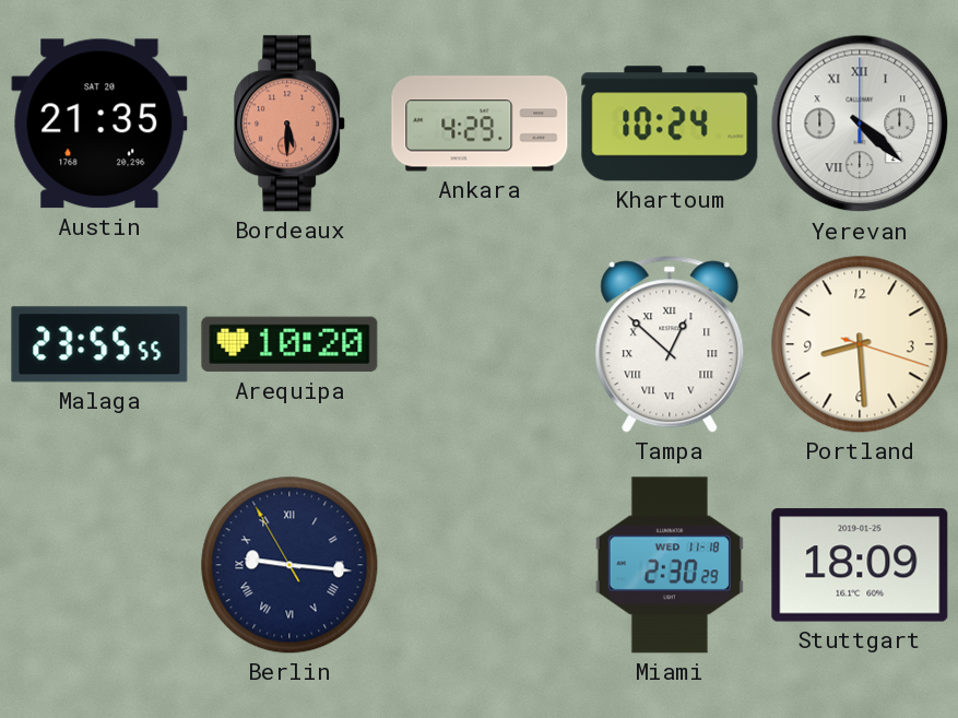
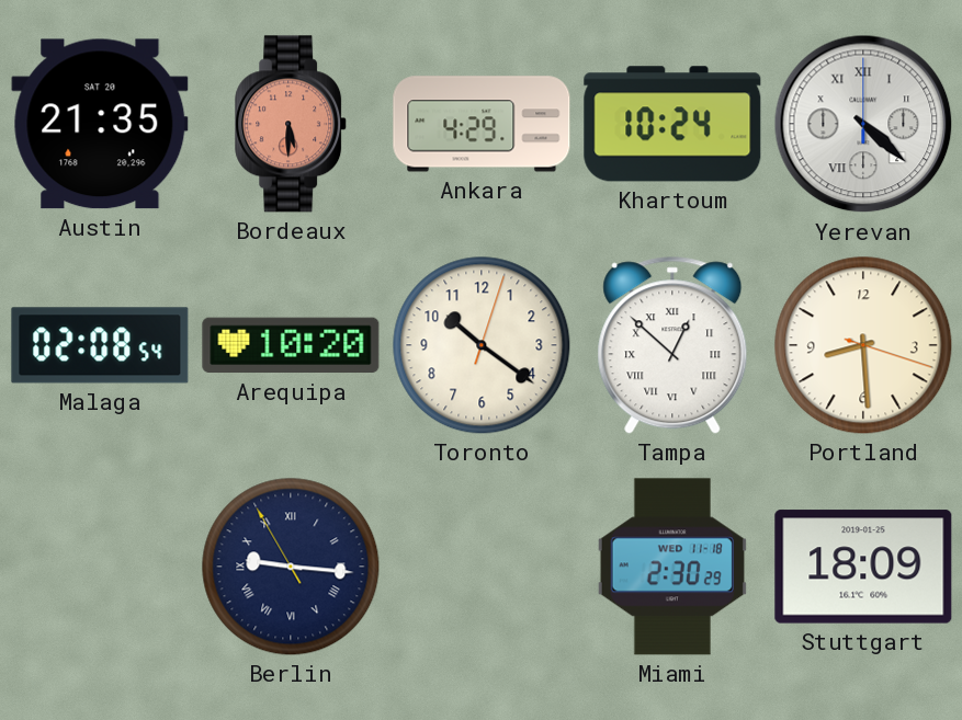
Malaga: 23:55 -> 02:08 (100, 345)
Toronto: none -> 10:21 (482, 345)
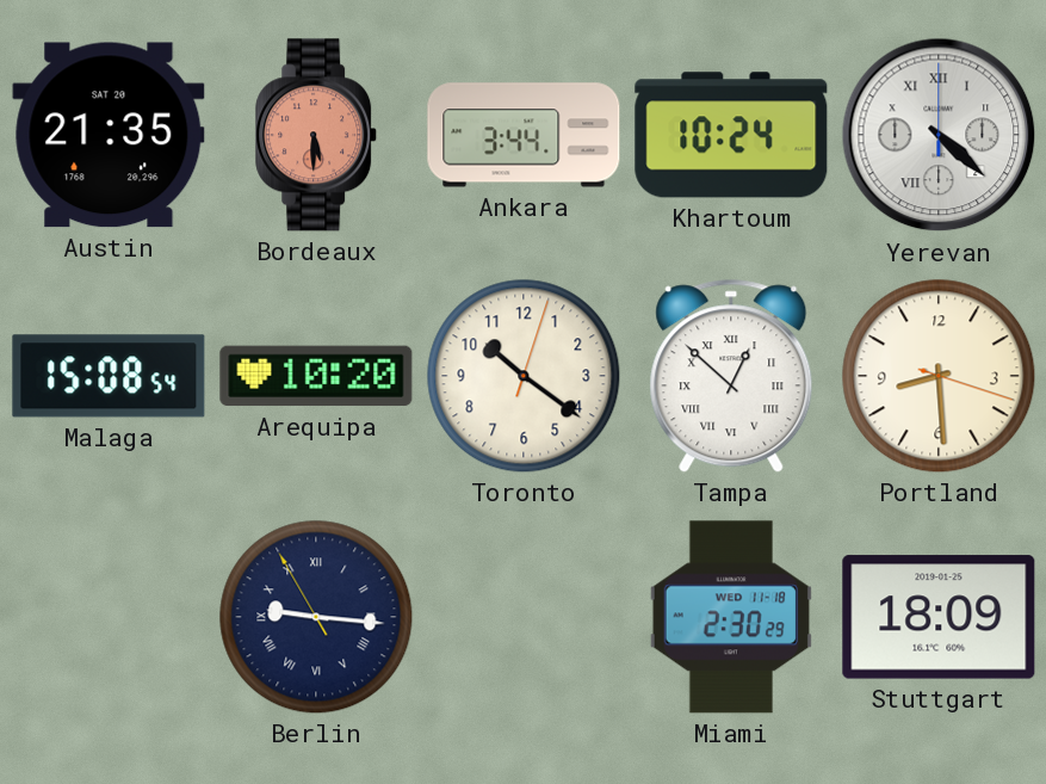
Ankara: 4:29 -> 3:44 (524, 135)
Malaga: 02:08 -> 15:08 (109, 376)
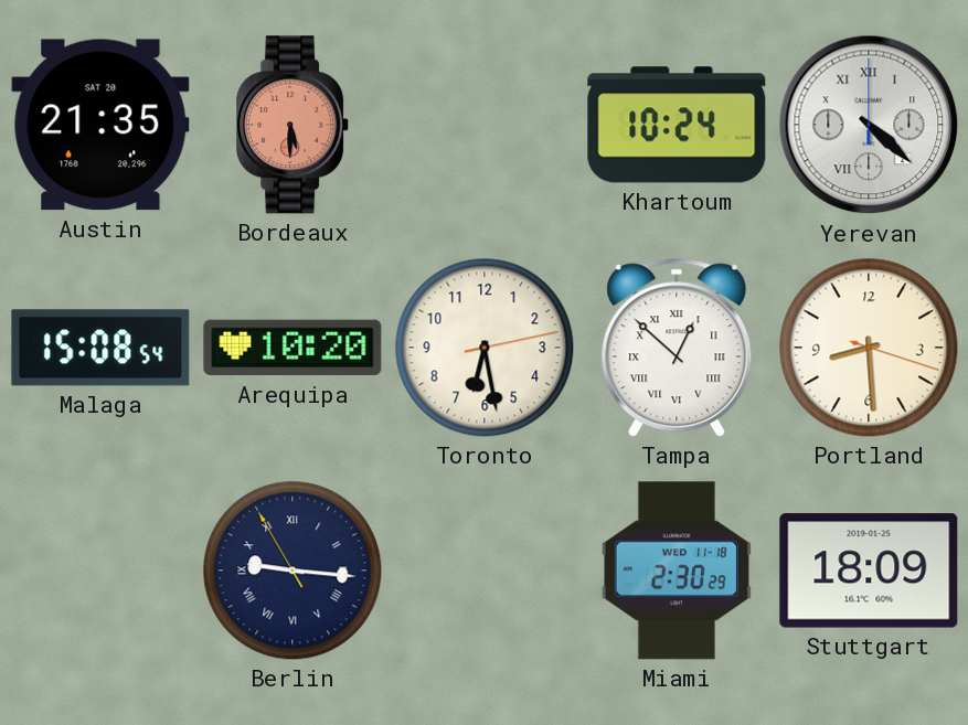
Ankara: 3:44 -> none (524, 135)
Toronto: 10:21 -> 6:28 (485, 348)
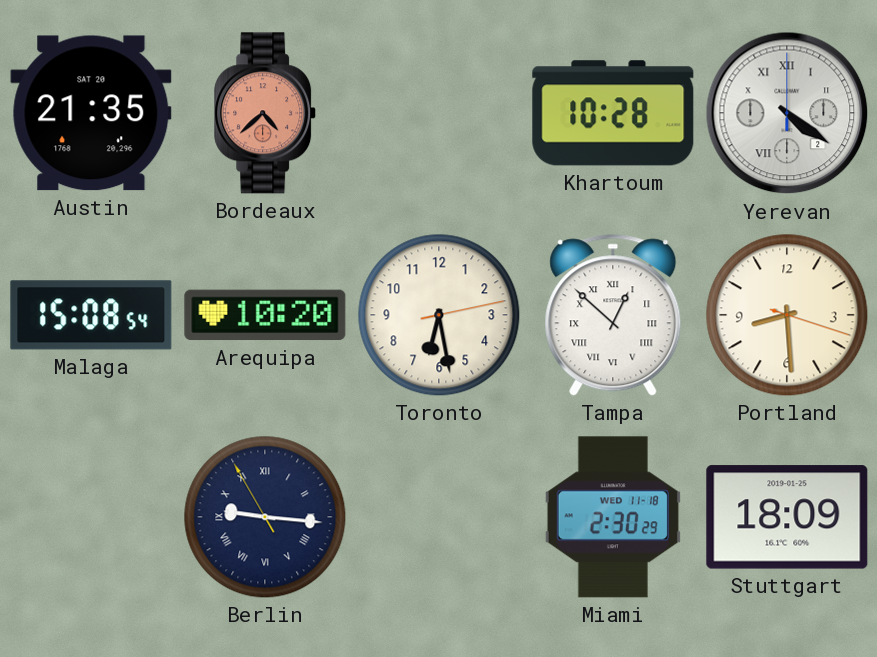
Bordeaux: 5:30 -> 4:38 (266, 113)
Khartoum: 10:24 -> 10:28 (613, 113)
Yerevan: 4:22 -> 4:21 (787, 113)
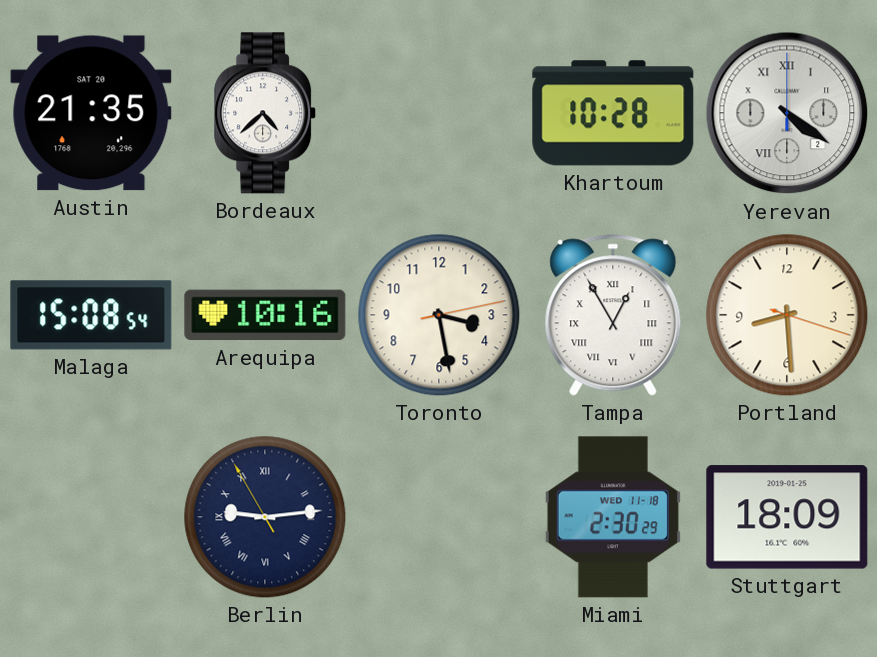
Bordeaux dial: salmon -> white (266, 113)
Arequipa: 10:20 -> 10:16 (265, 315)
Toronto: 6:28 -> 3:28 (439, 315)
Tampa: 12:52 -> 12:55 (613, 315)
Berlin: 9:15 -> 9:13 (265, 517)
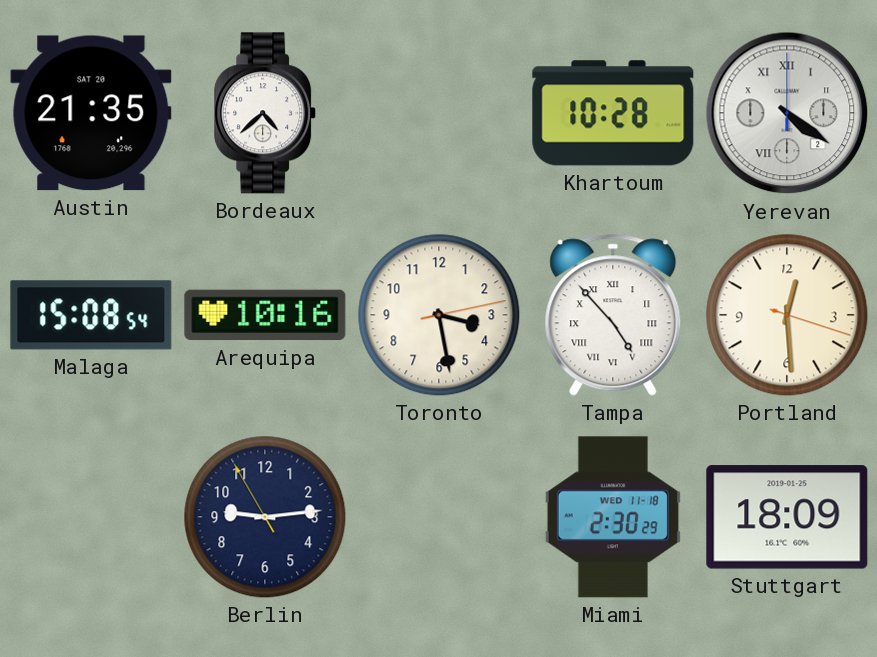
Tampa: 12:55 -> 4:53 (613, 315)
Portland: 8:29 -> 12:29 (787, 315)
Berlin numerals: Roman -> Arabic (265, 517)
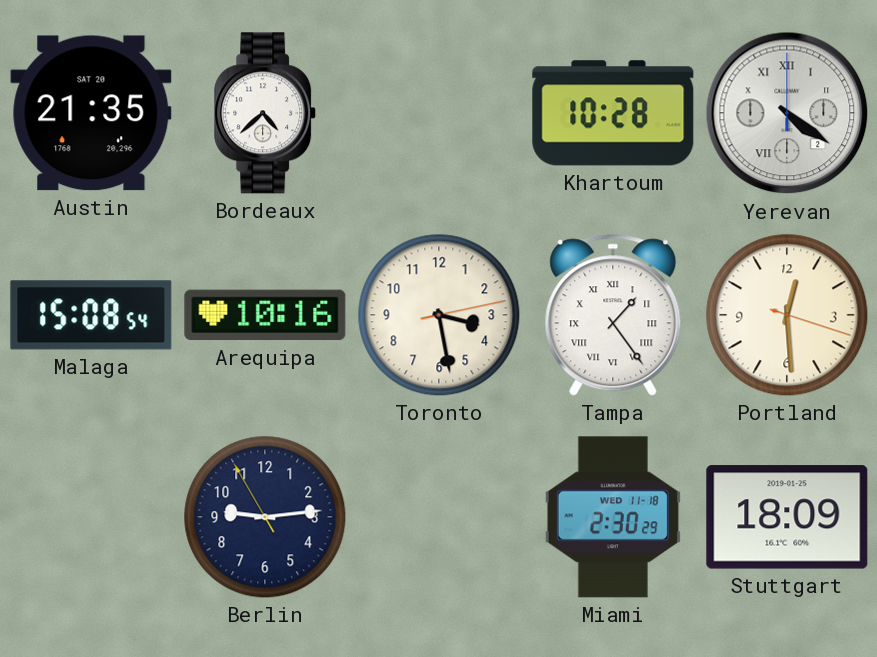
Tampa: 4:53 -> 1:24 (613, 315)
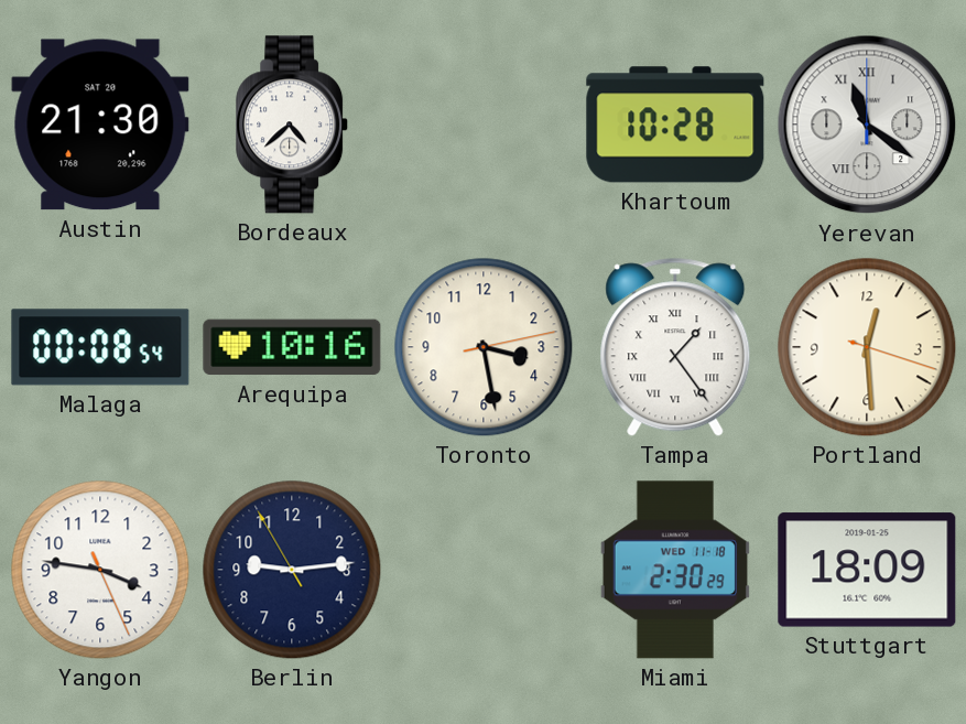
Austin: 21:35 -> 21:30 (100, 125)
Yerevan: 4:21 -> 11:21 (867, 125)
Malaga: 15:08 -> 00:08 (100, 347)
Yangon: none -> 3:46 (100, 570)
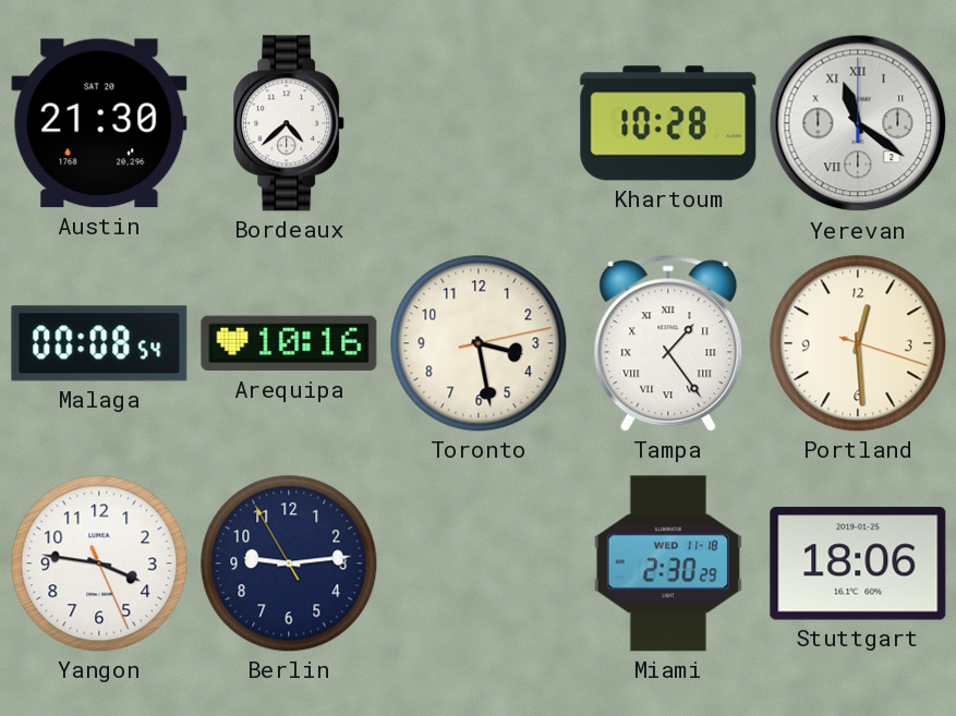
Stuttgart: 18:09 -> 18:06 (858, 563)
